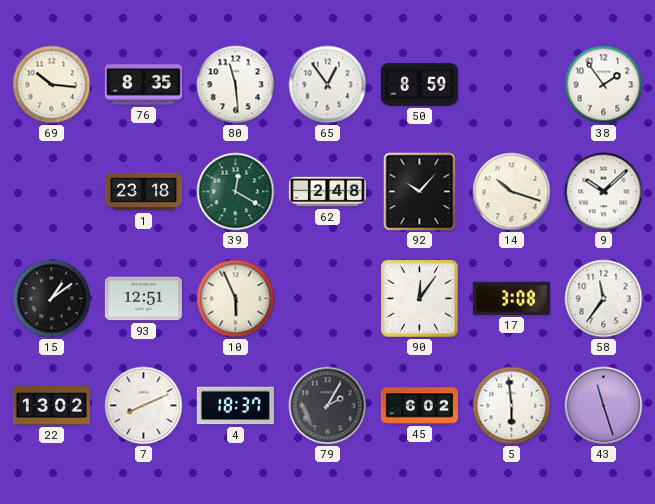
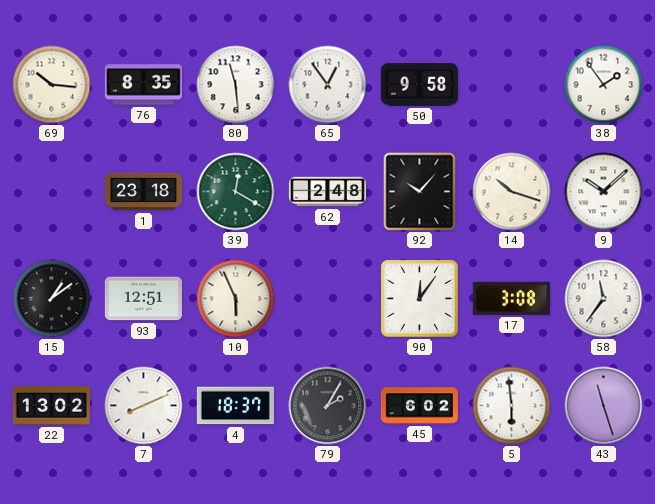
50: 8:59 -> 9:58 (419, 85)
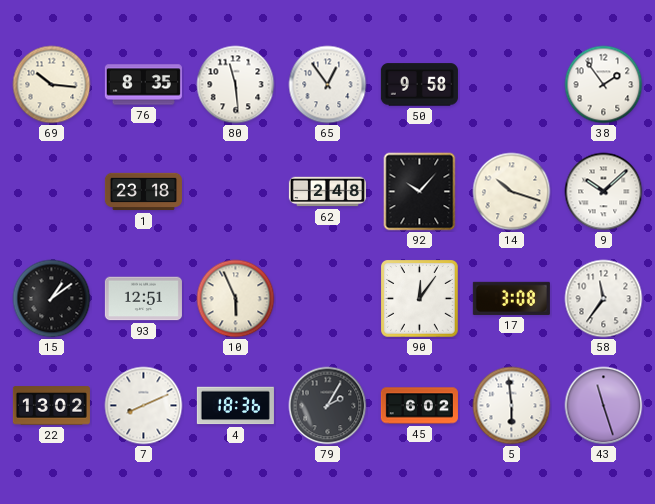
39: 12:20 -> none (236, 192)
4: 18:37 -> 18:36 (235, 406)
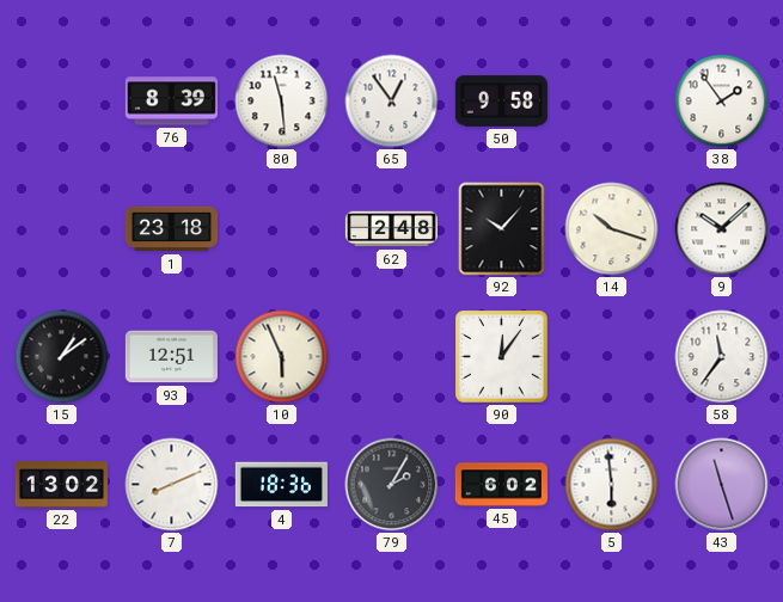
69: 10:16 -> none (52, 85)
76: 8:35 -> 8:39 (171, 102)
17: 3:08 -> none (511, 298)
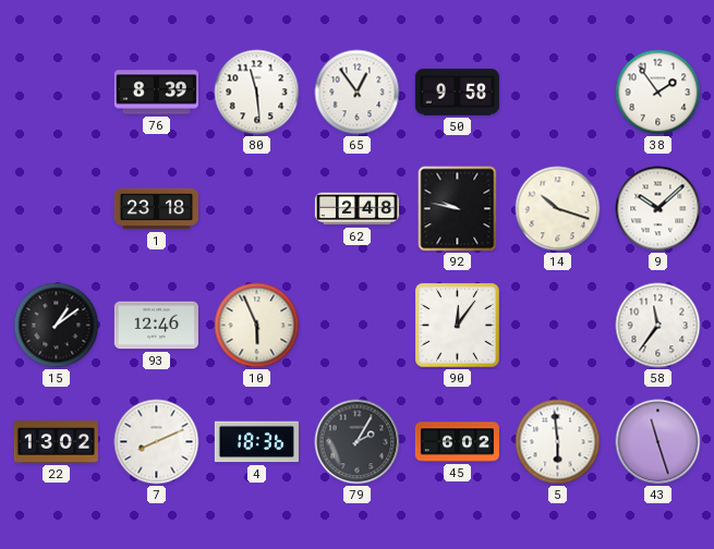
92: 10:07 -> 9:47 (458, 209)
93: 12:51 -> 12:46 (156, 326)
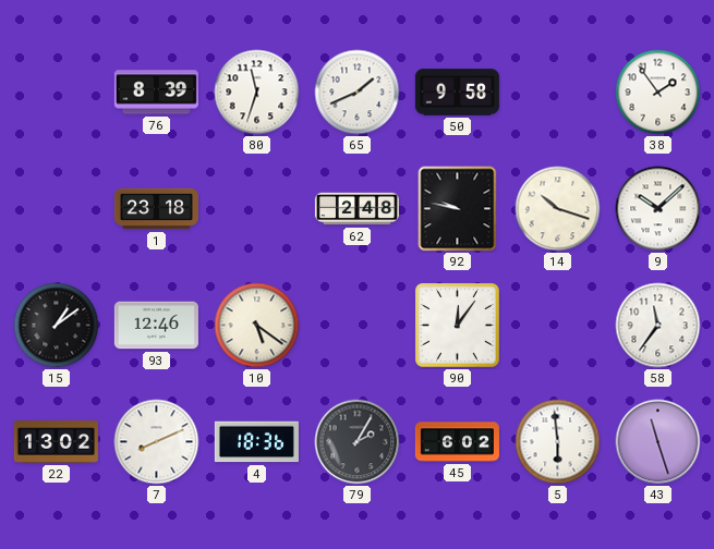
80: 11:29 -> 11:33 (257, 93)
65: 12:54 -> 1:41 (358, 93)
10: 5:56 -> 5:21 (257, 326)
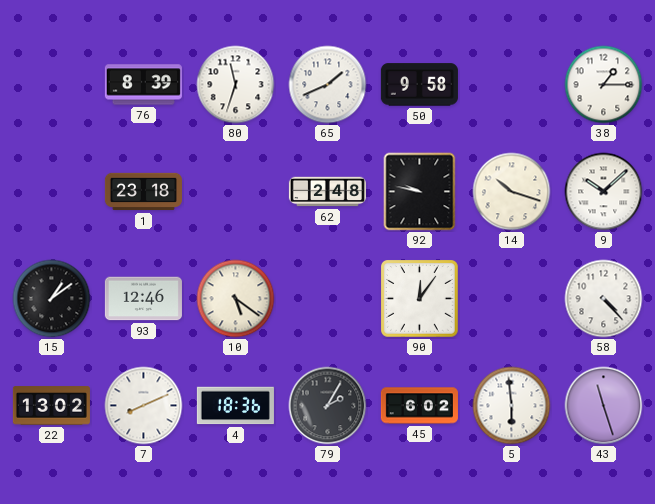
38: 1:54 -> 1:15 (604, 85)
58: 11:36 -> 4:23 (604, 299)
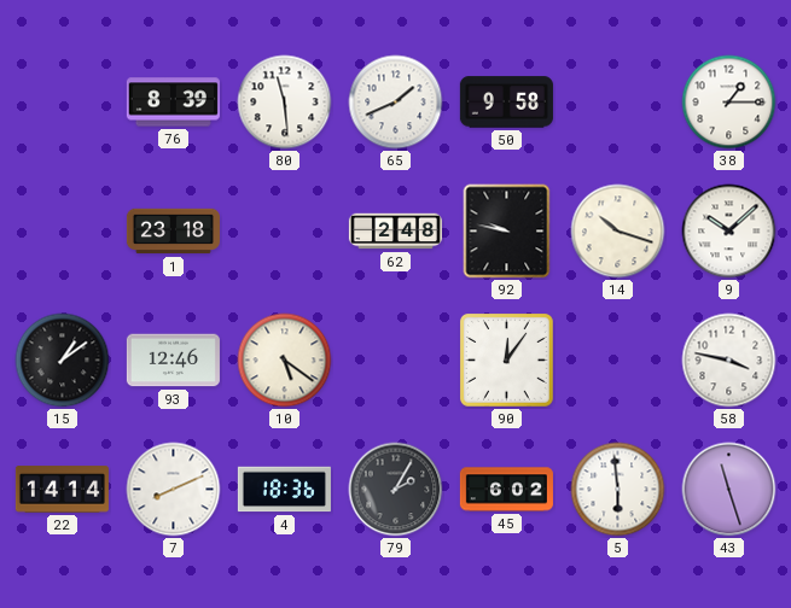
80: 11:33 -> 11:29 (285, 103)
58: 4:23 -> 3:47 (729, 361)
22: 13:02 -> 14:14 (62, 490)
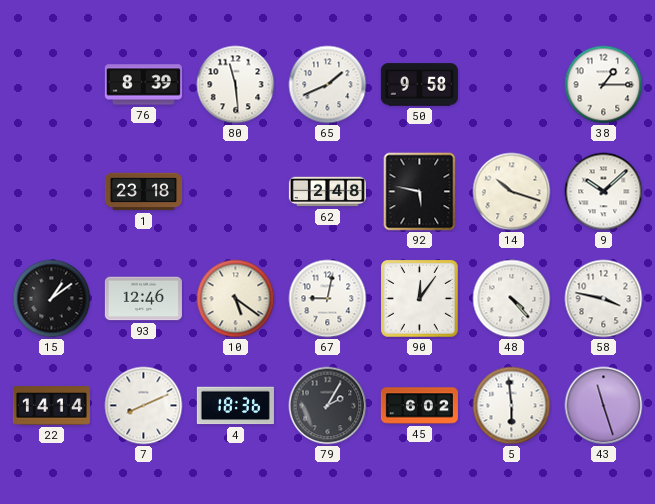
92: 9:47 -> 5:47 (420, 192)
67: none -> 9:02 (328, 299)
48: none -> 4:23 (512, 299)
